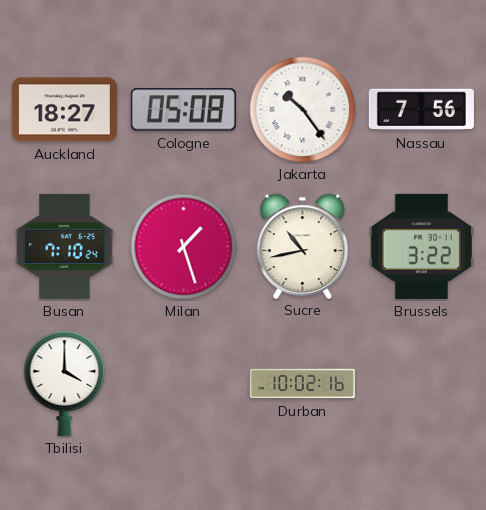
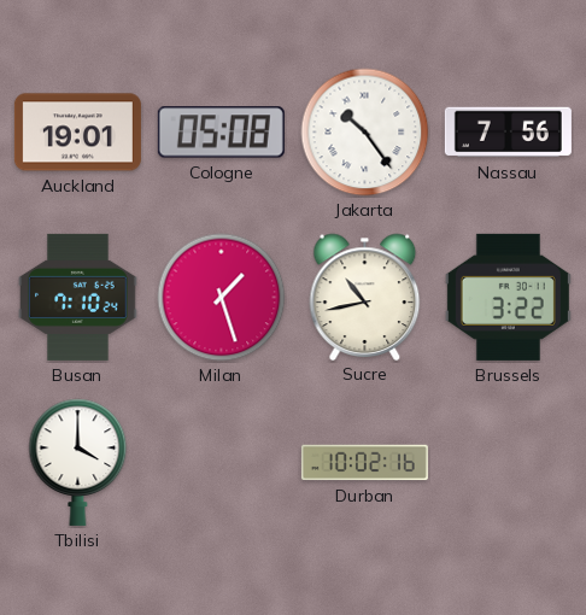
Auckland: 18:27 -> 19:01 (77, 133)
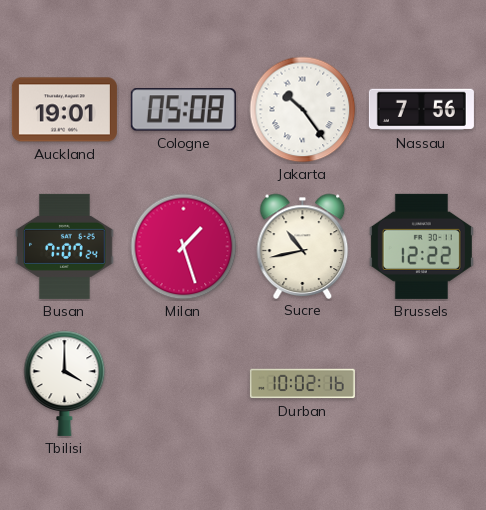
Busan: 7:10 -> 7:07 (65, 246)
Brussels: 3:22 -> 12:22 (421, 246)
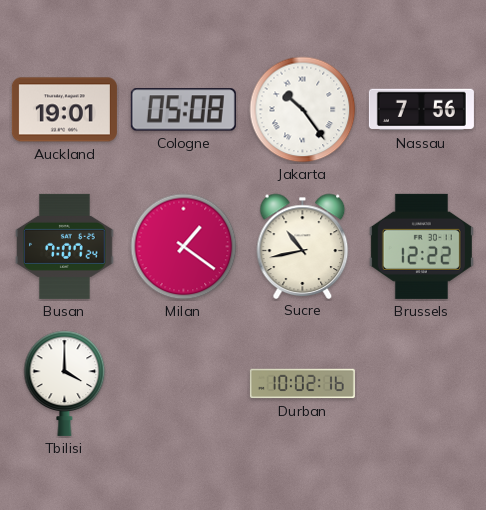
Milan: 1:27 -> 1:21 (184, 247)
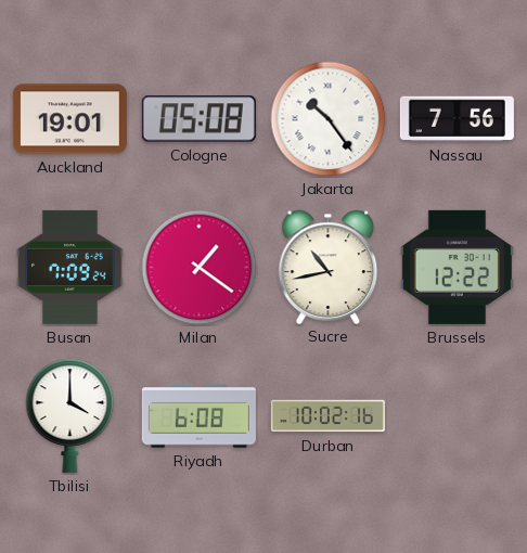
Busan: 7:07 -> 7:09 (70, 267)
Riyadh: none -> 6:08 (198, 416)
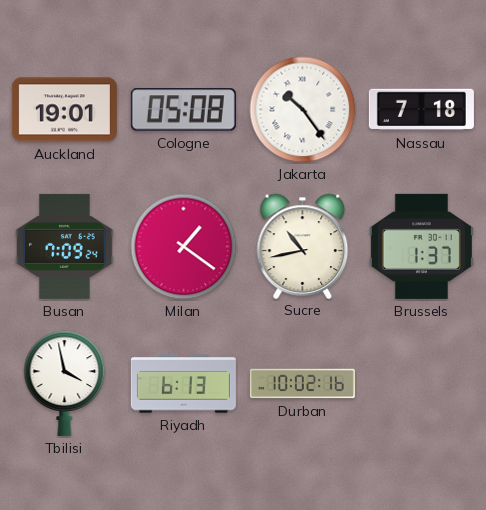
Nassau: 7:56 -> 7:18 (421, 110)
Brussels: 12:22 -> 1:37 (421, 246)
Tbilisi: 4:00 -> 3:58 (65, 383)
Riyadh: 6:08 -> 6:13 (183, 384)
